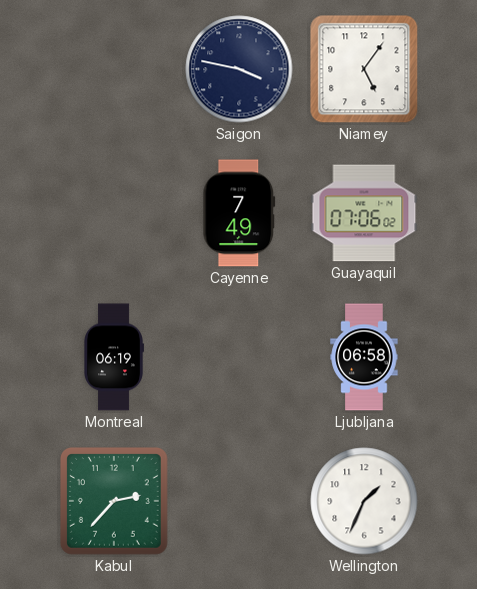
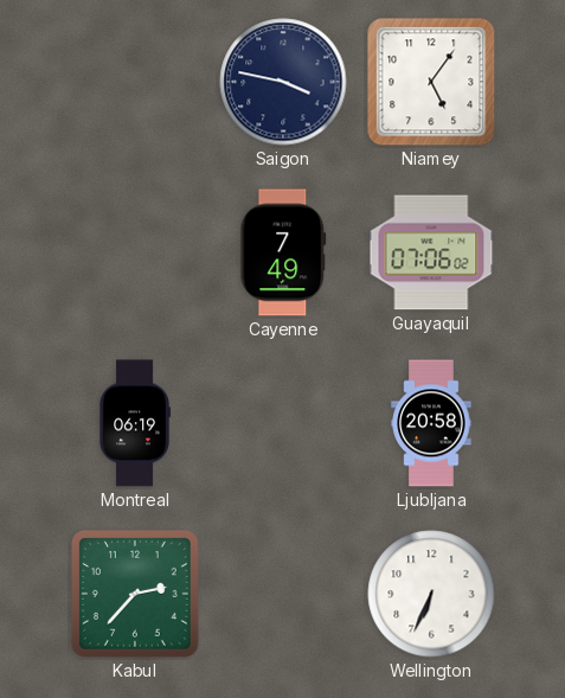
Ljubljana: 06:58 -> 20:58 (431, 423)
Wellington: 1:34 -> 6:34 (431, 594)
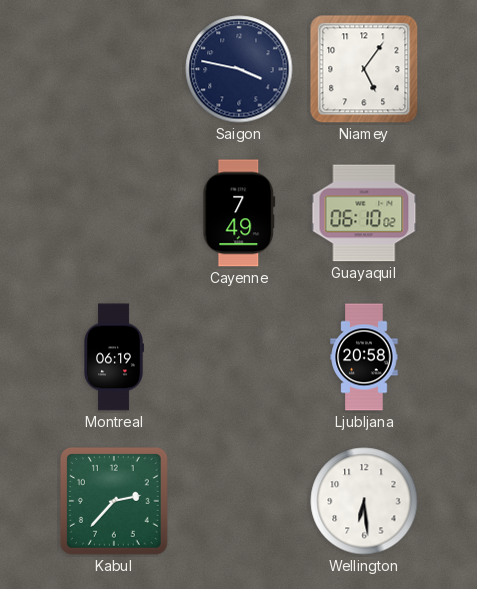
Guayaquil: 07:06 -> 06:10 (364, 213)
Wellington: 6:34 -> 6:29 (364, 501)
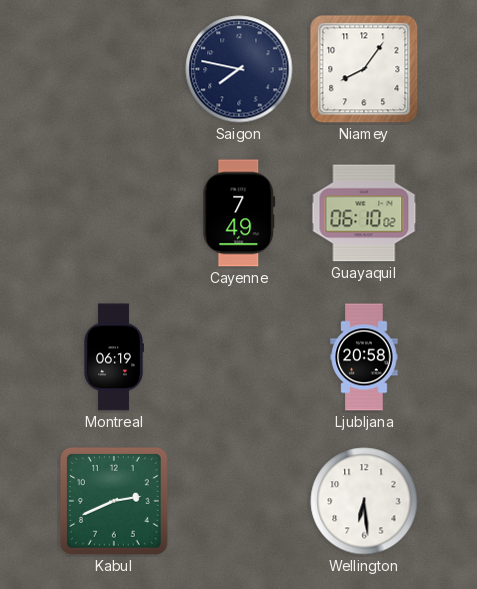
Saigon: 3:47 -> 7:47 (239, 69)
Niamey: 5:06 -> 8:06 (364, 69)
Kabul: 2:37 -> 2:41 (115, 502)
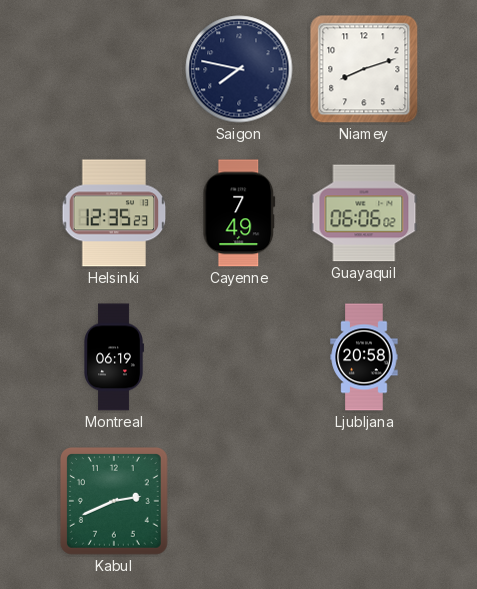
Niamey: 8:06 -> 8:12 (364, 69)
Helsinki: none -> 12:35 (114, 213)
Guayaquil: 06:10 -> 06:06 (364, 213)
Wellington: 6:29 -> none (364, 501)
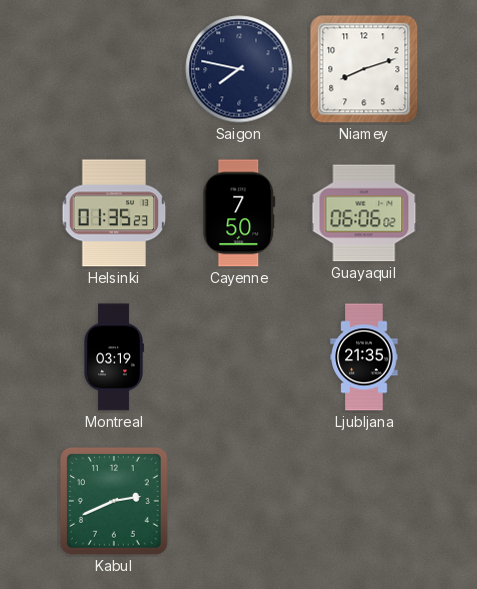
Helsinki: 12:35 -> 01:35 (114, 213)
Cayenne: 7:49 -> 7:50 (239, 213)
Montreal: 06:19 -> 03:19 (114, 357)
Ljubljana: 20:58 -> 21:35 (364, 357)
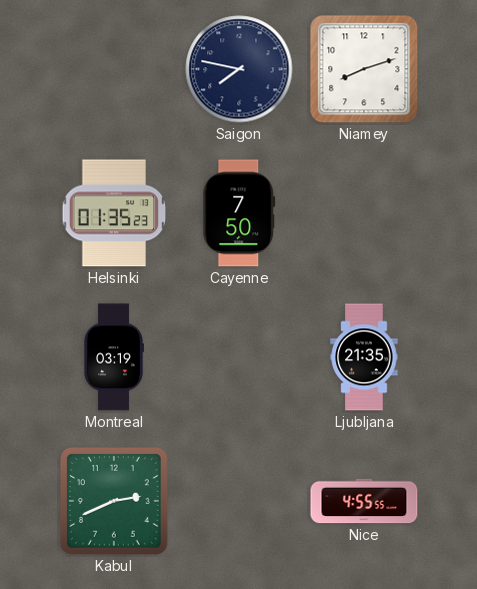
Guayaquil: 06:06 -> none (364, 213)
Nice: none -> 4:55 (364, 501)
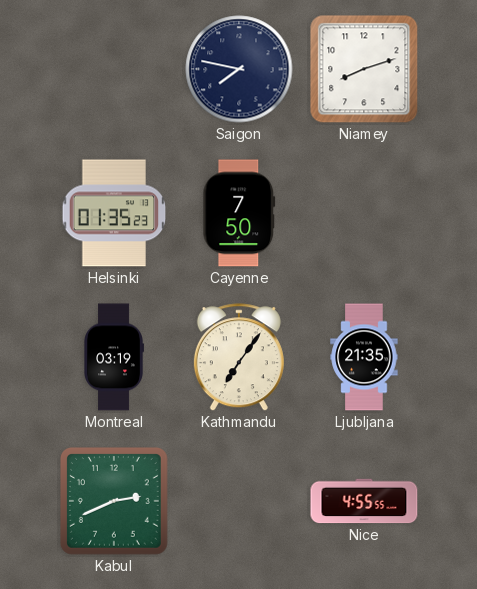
Kathmandu: none -> 7:06 (239, 358)
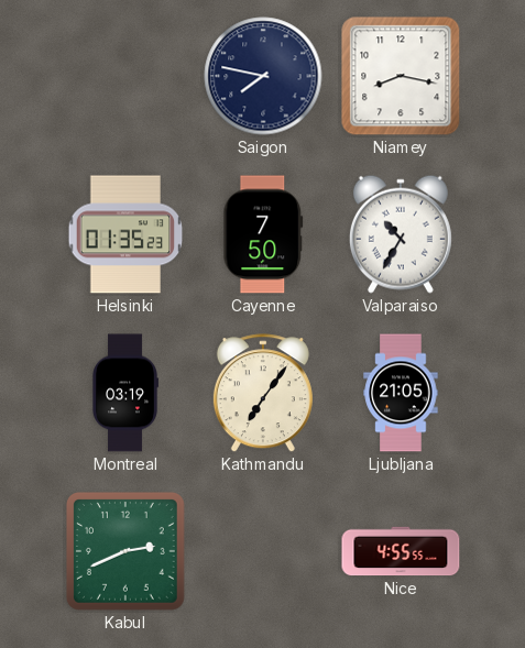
Niamey: 8:12 -> 8:17 (401, 76)
Valparaiso: none -> 10:35 (401, 234)
Ljubljana: 21:35 -> 21:05 (401, 393)
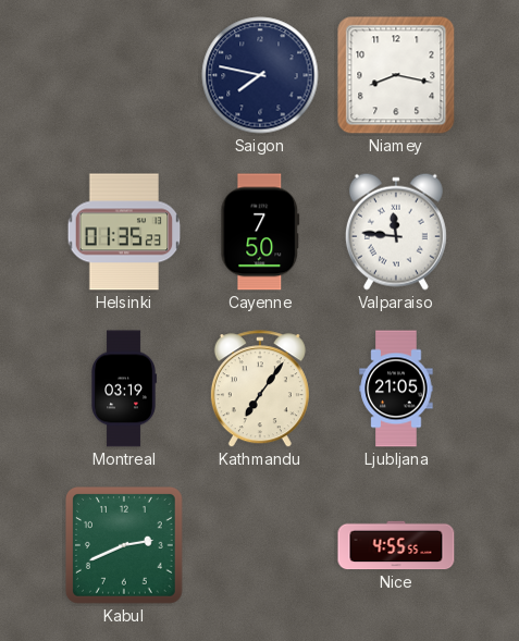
Valparaiso: 10:35 -> 11:46 (396, 232)
